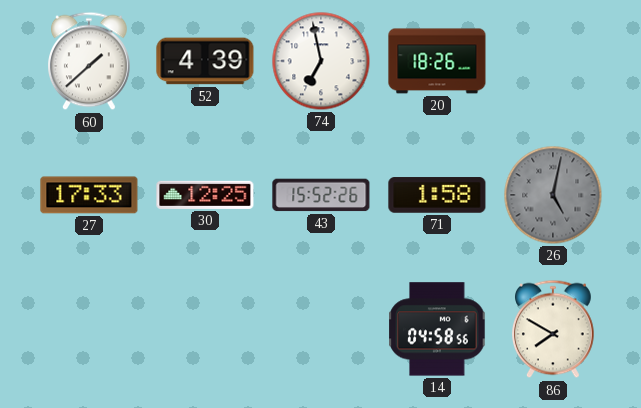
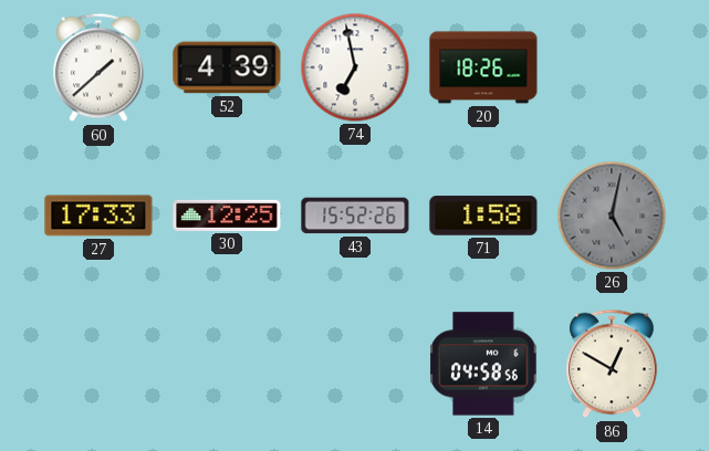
86: 7:50 -> 12:50 (613, 364)
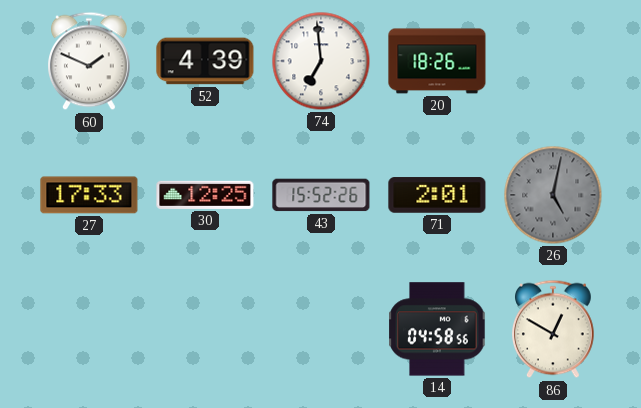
60: 1:38 -> 1:49 (90, 61)
74: 6:58 -> 6:59 (321, 61)
71: 1:58 -> 2:01 (437, 195)
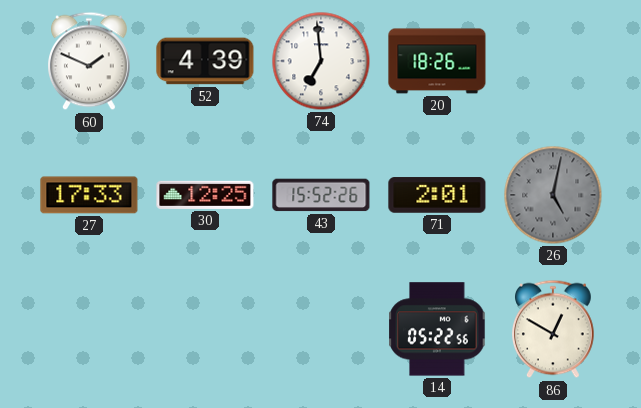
14: 04:58 -> 05:22 (437, 329)
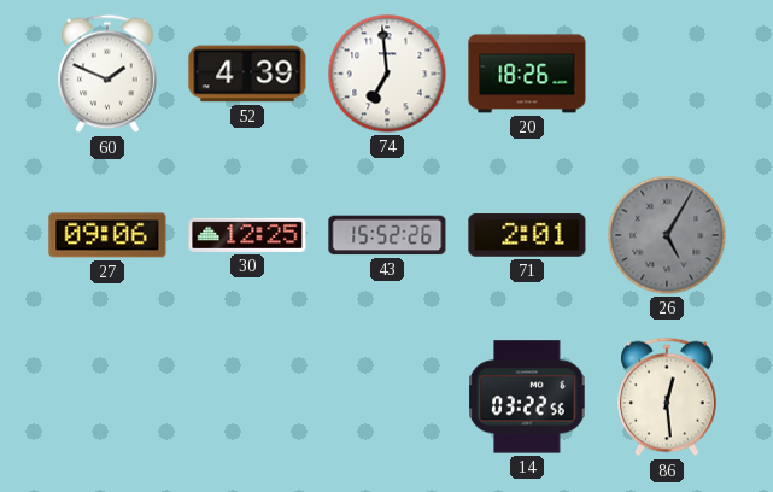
27: 17:33 -> 09:06 (107, 235)
26: 5:02 -> 5:05 (667, 235)
14: 05:22 -> 03:22 (527, 397)
86: 12:50 -> 12:29 (668, 397)
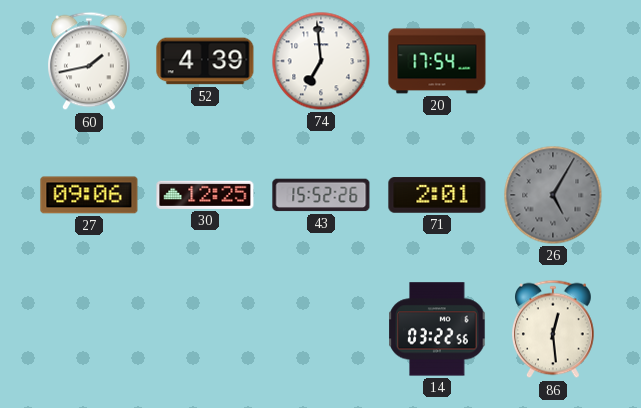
60: 1:49 -> 1:43 (90, 61)
20: 18:26 -> 17:54 (437, 61)
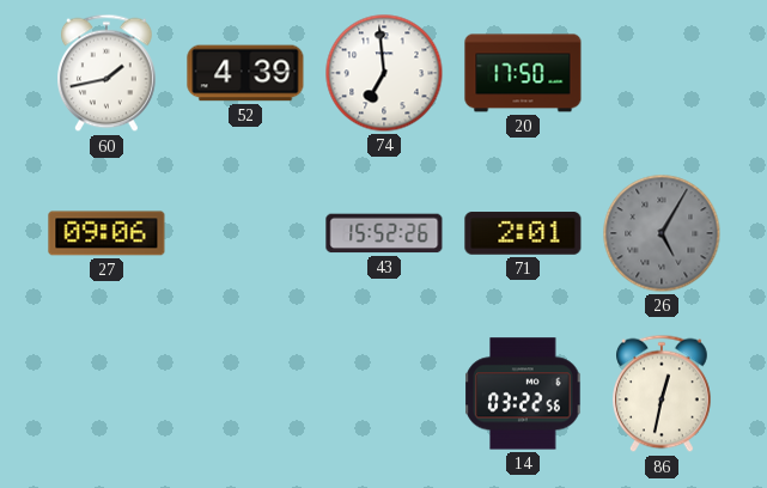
20: 17:54 -> 17:50 (523, 73)
30: 12:25 -> none (205, 195)
86: 12:29 -> 12:32 (663, 394)
